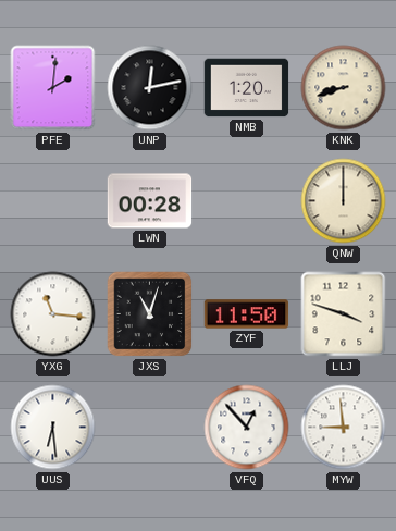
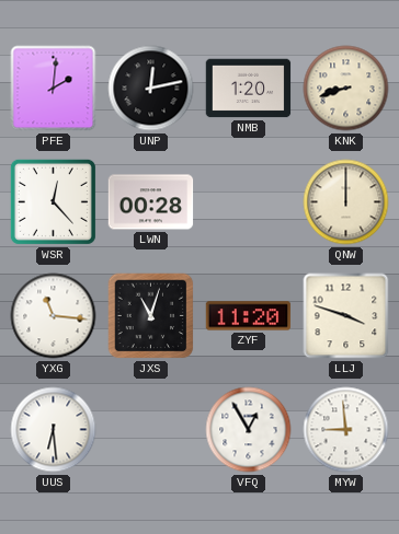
WSR: none -> 12:23 (53, 201)
ZYF: 11:50 -> 11:20 (249, 316)
VFQ: 12:53 -> 12:55 (249, 430)
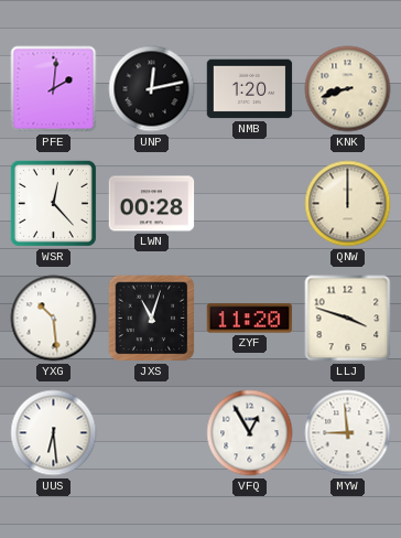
YXG: 11:16 -> 10:29 (54, 319)
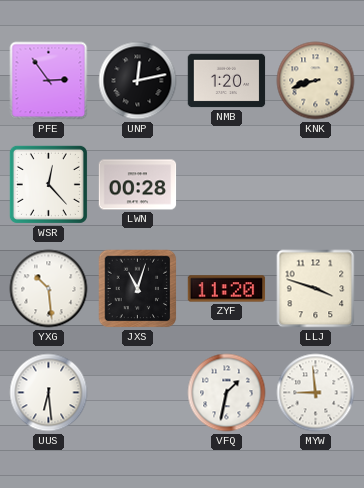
PFE: 2:01 -> 2:54 (49, 81)
QNW: 12:00 -> none (348, 204)
VFQ: 12:55 -> 1:32 (227, 393)
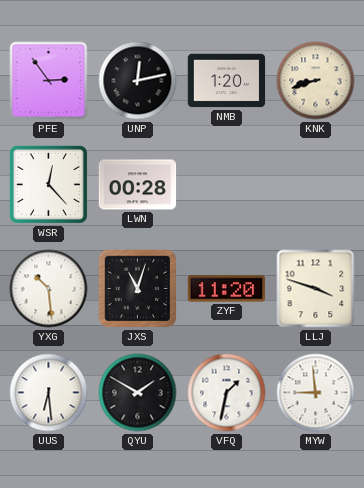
QYU: none -> 1:50 (138, 393)
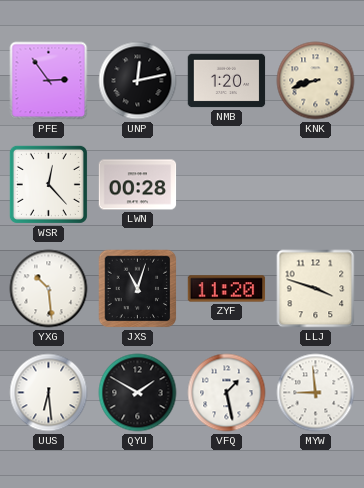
VFQ: 1:32 -> 1:28 (227, 393)
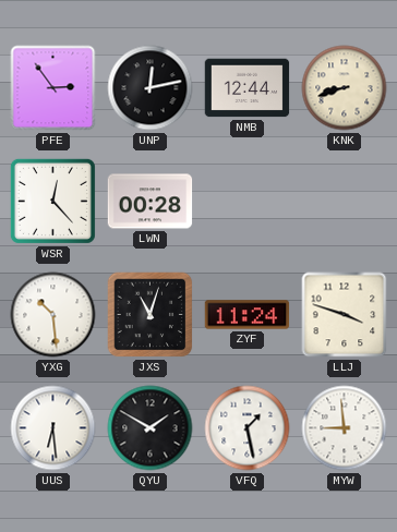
NMB: 1:20 -> 12:44 (248, 88)
ZYF: 11:20 -> 11:24 (248, 315)
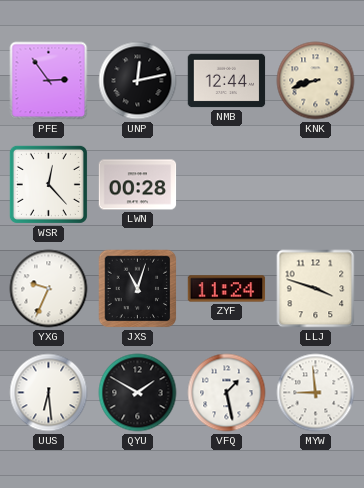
YXG: 10:29 -> 9:34 (49, 289)
